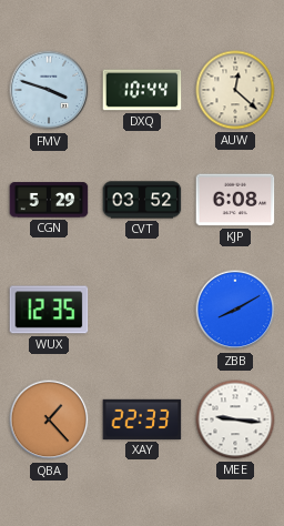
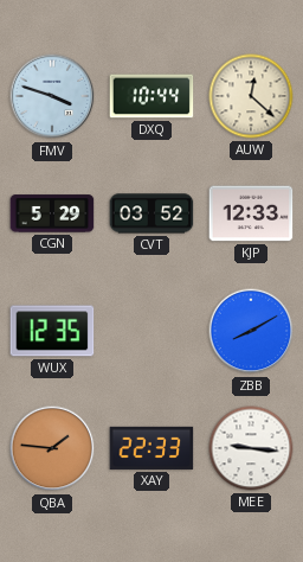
KJP: 6:08 -> 12:33 (251, 213)
QBA: 1:23 -> 1:46 (52, 448)
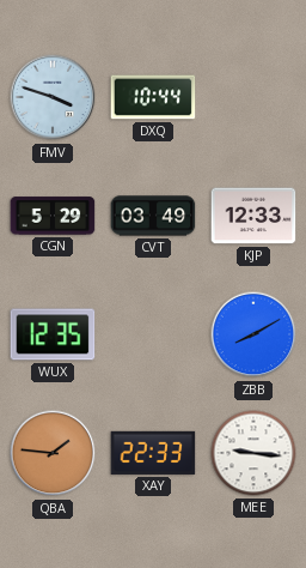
AUW: 12:22 -> none (251, 96)
CVT: 03:52 -> 03:49 (153, 216)
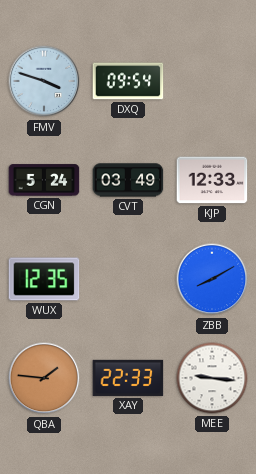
DXQ: 10:44 -> 09:54 (128, 81)
CGN: 5:29 -> 5:24 (44, 180)
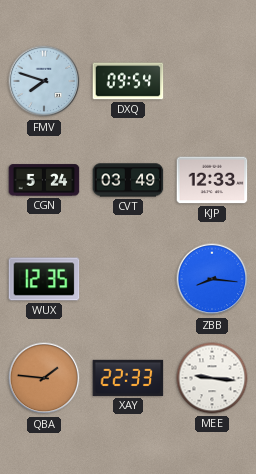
FMV: 3:48 -> 7:48 (44, 81)
ZBB: 8:10 -> 8:16 (212, 279)
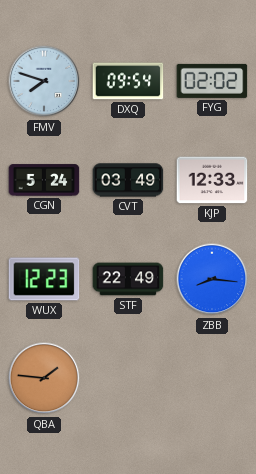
FYG: none -> 02:02 (212, 81)
WUX: 12:35 -> 12:23 (44, 279)
STF: none -> 22:49 (128, 279)
XAY: 22:33 -> none (128, 378)
MEE: 9:16 -> none (212, 378)
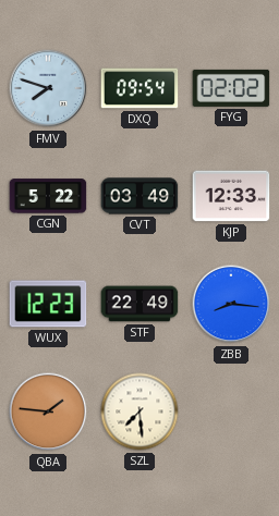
CGN: 5:24 -> 5:22 (48, 196)
SZL: none -> 7:29 (139, 411)
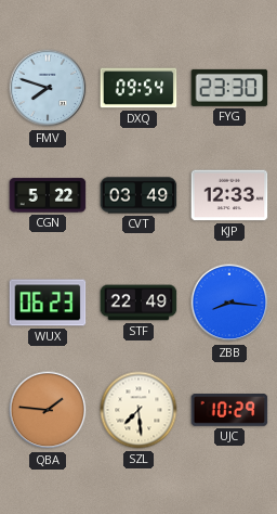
FYG: 02:02 -> 23:30 (229, 88)
WUX: 12:23 -> 06:23 (48, 303)
UJC: none -> 10:29 (229, 411)
